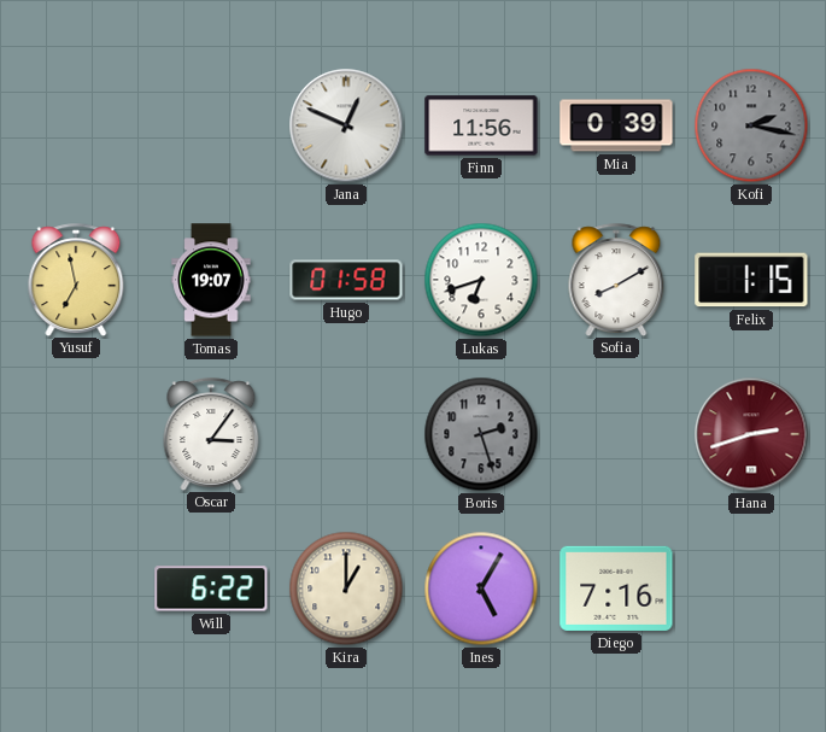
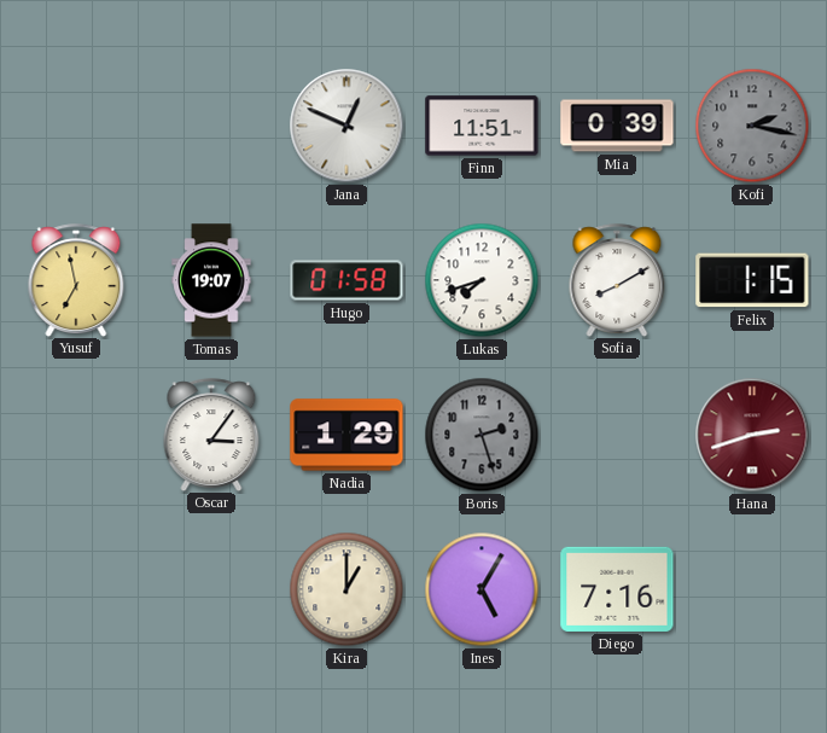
Finn: 11:56 -> 11:51 (482, 126)
Lukas: 6:42 -> 7:42 (482, 280)
Nadia: none -> 1:29 (346, 435)
Will: 6:22 -> none (211, 588)
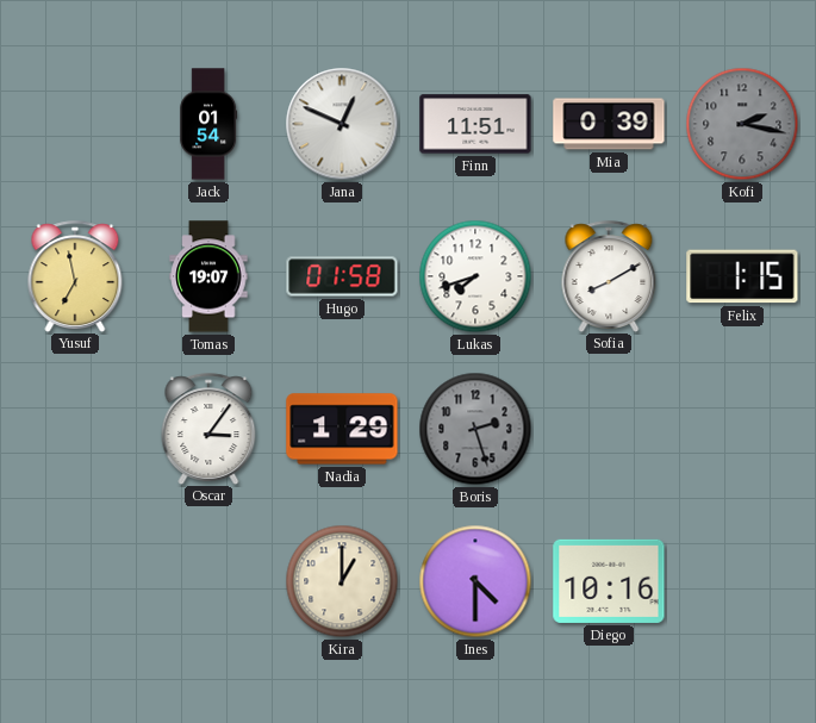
Jack: none -> 01:54 (208, 124)
Hana: 2:42 -> none (752, 435)
Ines: 5:05 -> 4:30 (475, 581)
Diego: 7:16 -> 10:16 (609, 581)
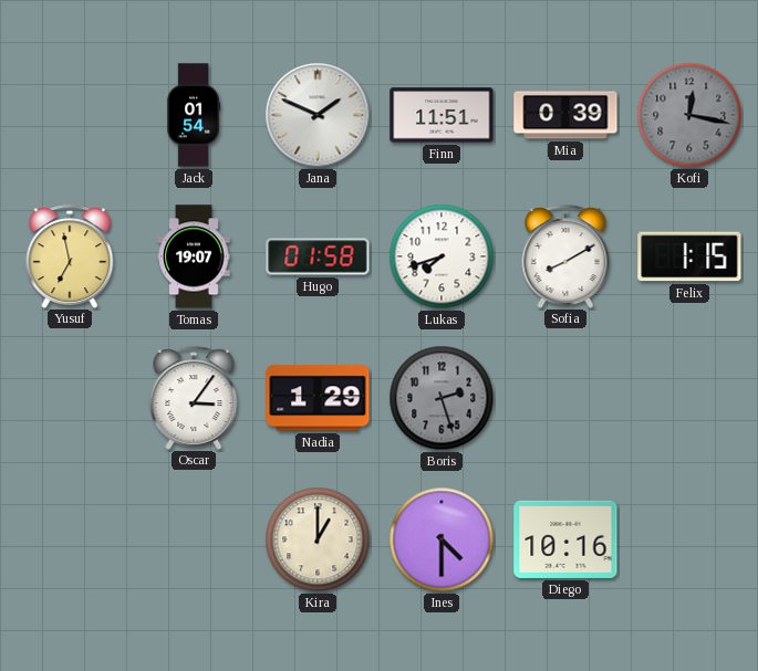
Jana: 12:49 -> 1:49 (318, 115)
Kofi: 2:17 -> 12:17 (689, 115)
